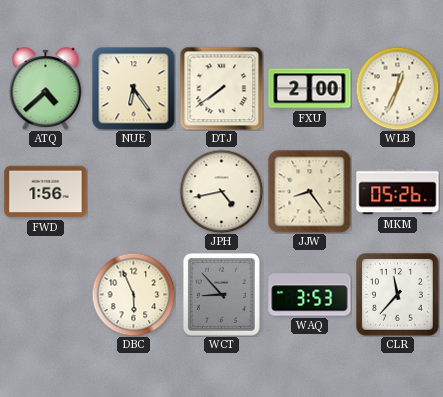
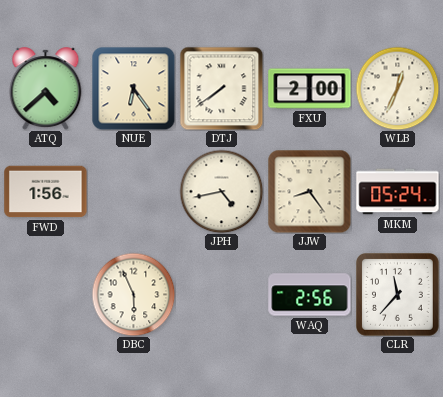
MKM: 05:26 -> 05:24 (398, 192)
WCT: 8:53 -> none (221, 294)
WAQ: 3:53 -> 2:56 (310, 295)
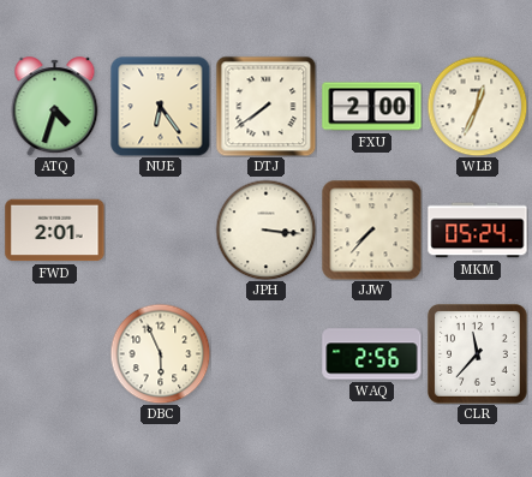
ATQ: 4:38 -> 4:33 (55, 107)
FWD: 1:56 -> 2:01 (55, 231)
JPH: 4:43 -> 3:16 (265, 229)
JJW: 8:24 -> 7:37 (371, 229)
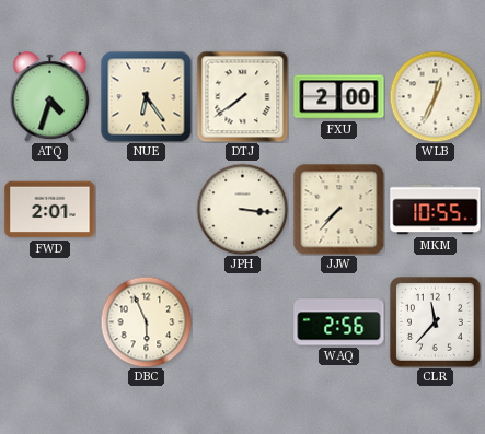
MKM: 05:24 -> 10:55 (436, 210)
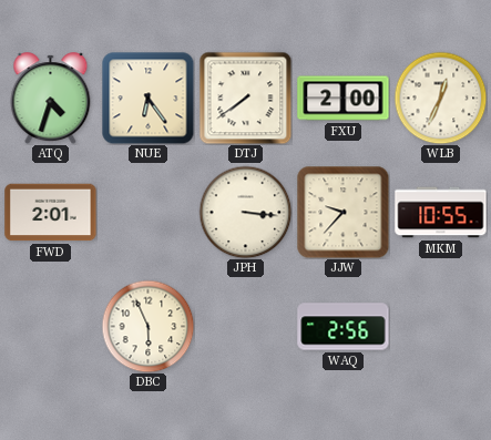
JJW: 7:37 -> 9:37 (342, 212)
CLR: 11:37 -> none (436, 322)
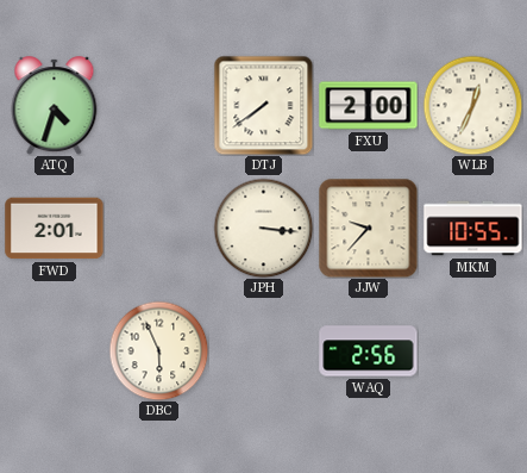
NUE: 6:24 -> none (147, 98)
